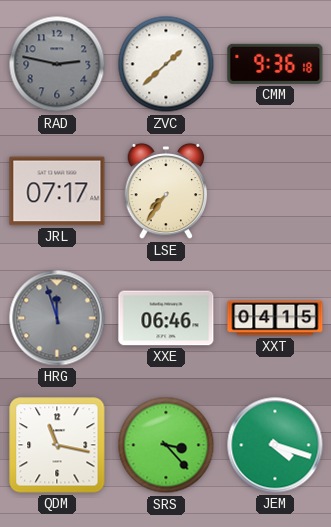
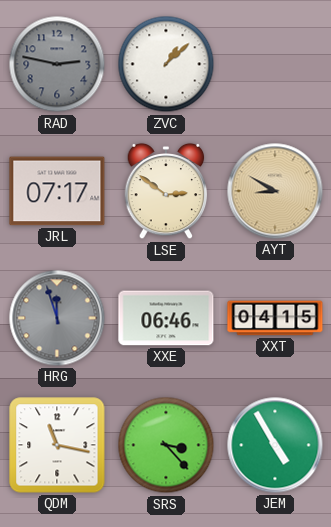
ZVC: 1:38 -> 1:08 (166, 64)
CMM: 9:36 -> none (275, 64)
LSE: 7:36 -> 2:51 (166, 191)
AYT: none -> 8:50 (275, 191)
JEM: 4:18 -> 4:55 (275, 445)
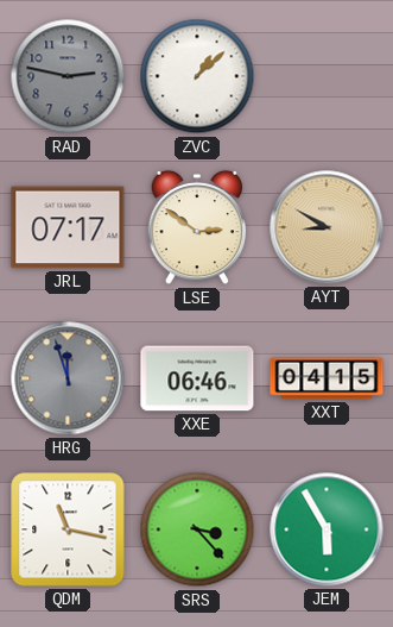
JEM: 4:55 -> 5:55 (327, 529)
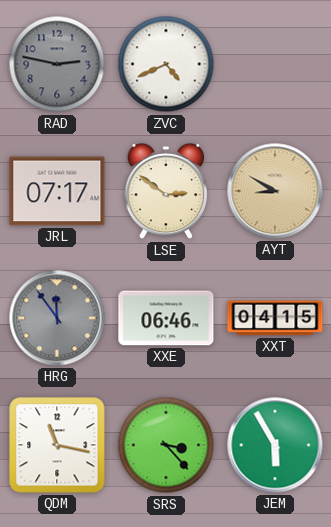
ZVC: 1:08 -> 4:41 (166, 64)
HRG: 11:57 -> 11:54 (57, 318)
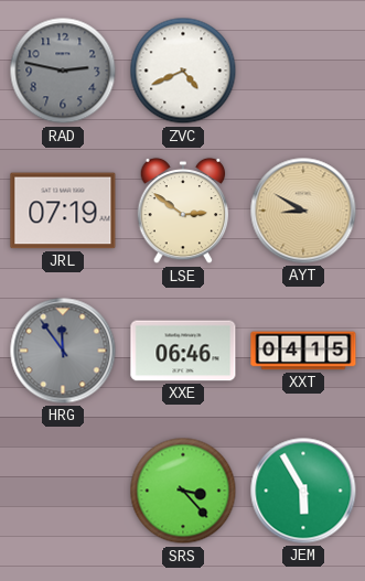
JRL: 07:17 -> 07:19 (63, 211)
QDM: 11:17 -> none (57, 445)
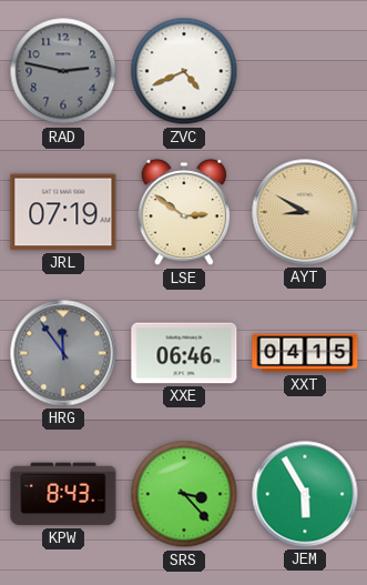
KPW: none -> 8:43 (63, 494)
